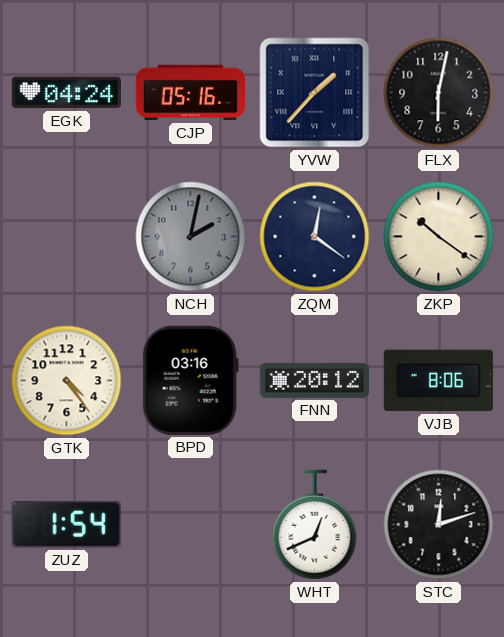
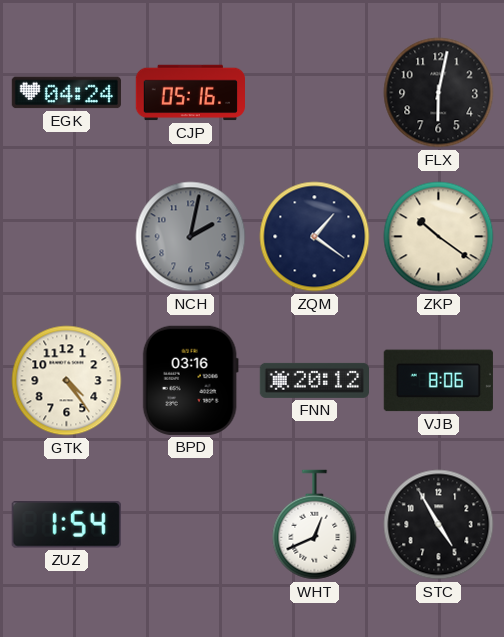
YVW: 1:37 -> none (315, 93)
ZQM: 12:21 -> 1:21 (315, 237)
STC: 12:12 -> 4:55 (439, 525)
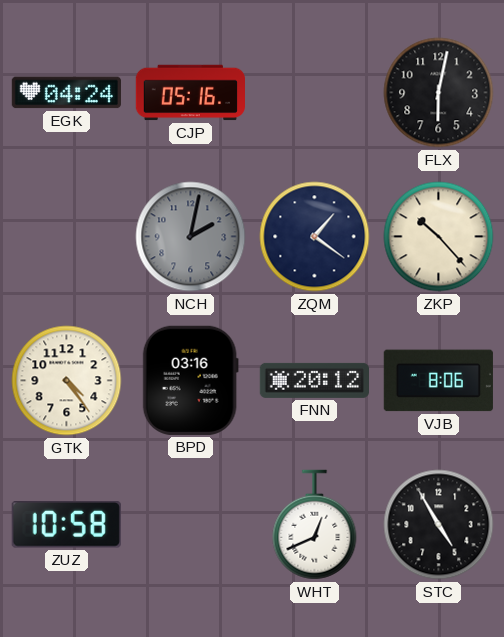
ZKP: 10:21 -> 10:23 (439, 237)
ZUZ: 1:54 -> 10:58 (66, 525)
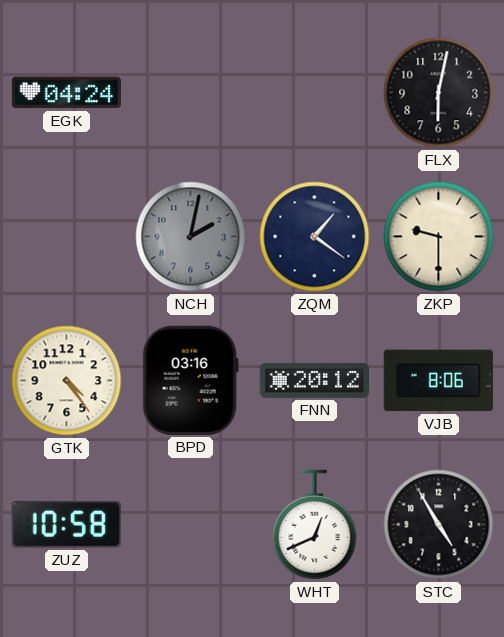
CJP: 05:16 -> none (190, 93)
ZKP: 10:23 -> 9:30 (439, 237)
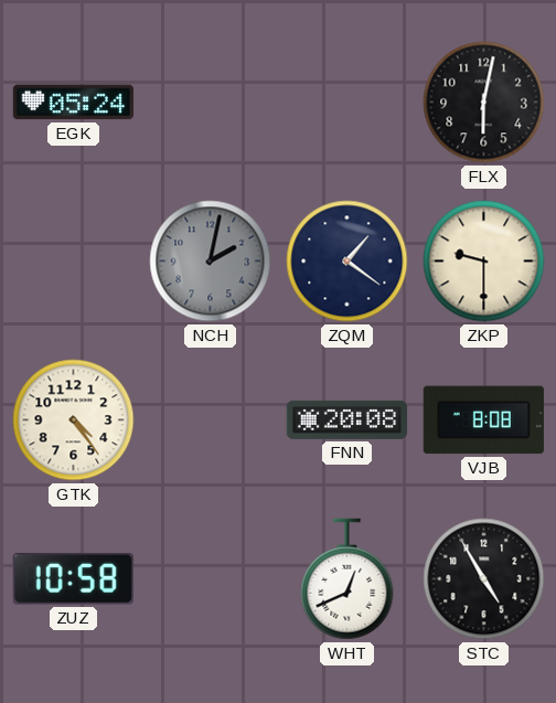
EGK: 04:24 -> 05:24 (73, 103)
BPD: 03:16 -> none (190, 380)
FNN: 20:12 -> 20:08 (346, 419)
VJB: 8:06 -> 8:08 (483, 420)
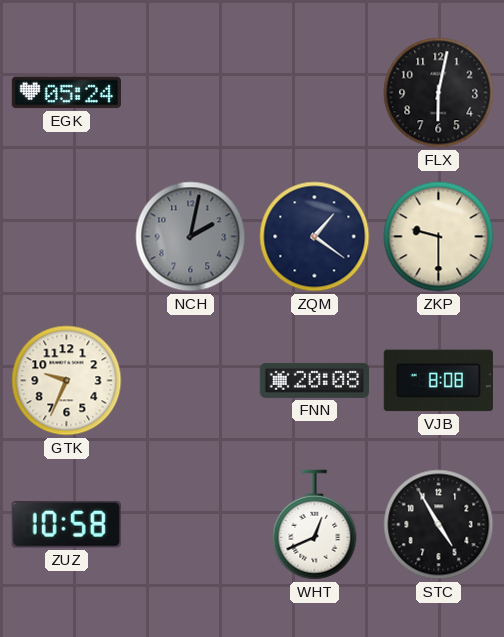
GTK: 4:24 -> 9:34 (67, 381)
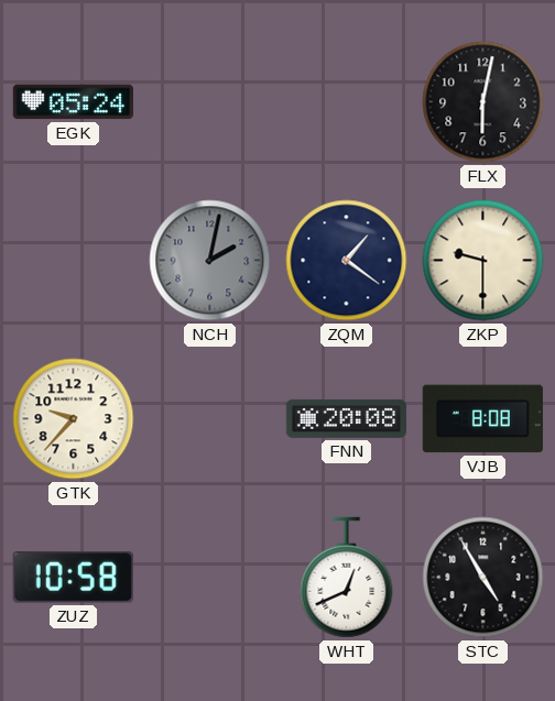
GTK: 9:34 -> 9:37 (74, 419)
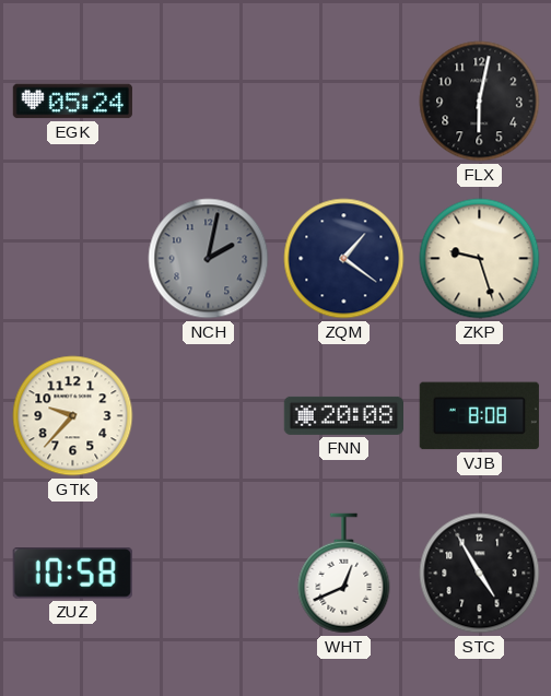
ZKP: 9:30 -> 9:27 (480, 259)
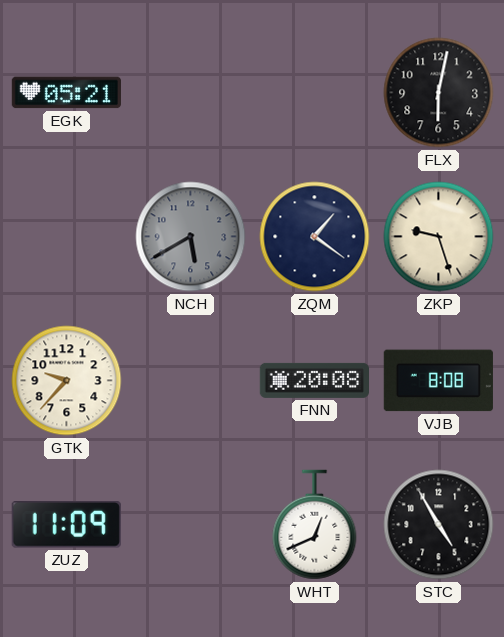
EGK: 05:24 -> 05:21 (66, 93)
NCH: 2:02 -> 5:40 (191, 237)
ZUZ: 10:58 -> 11:09 (66, 525)
